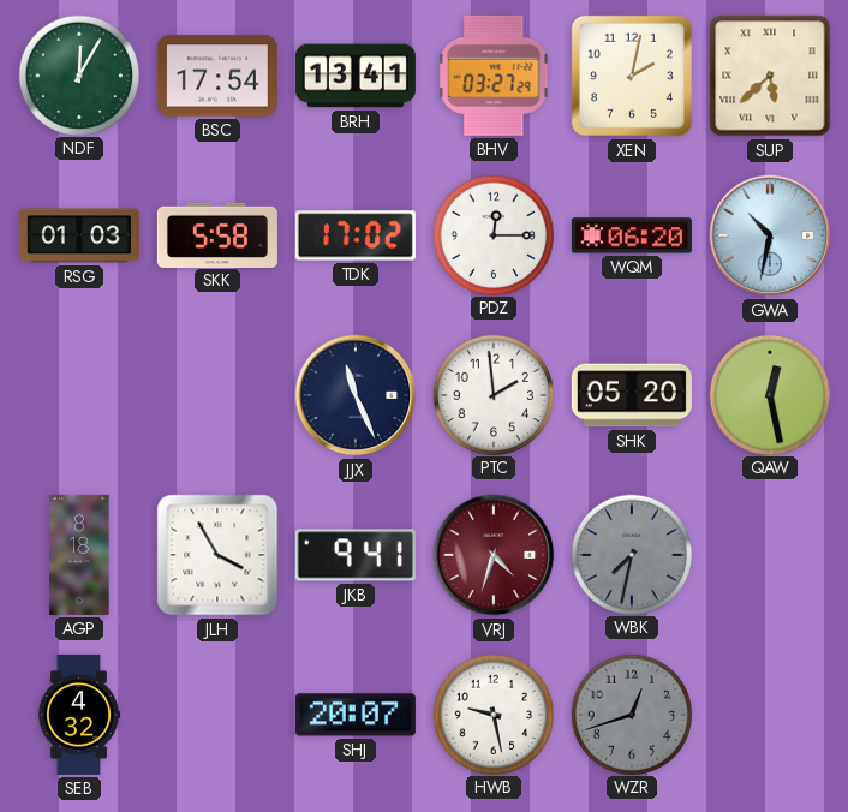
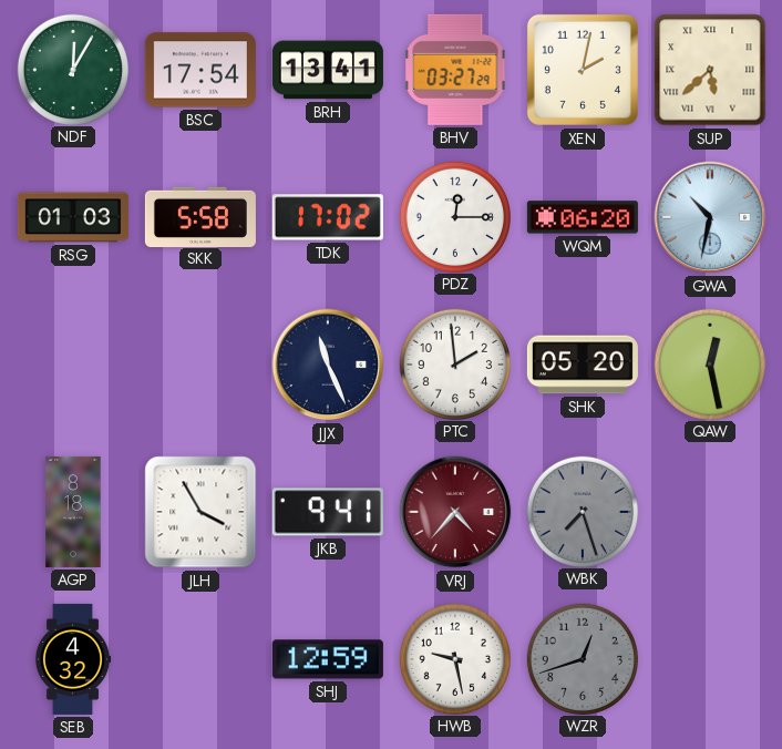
VRJ: 4:33 -> 4:37 (455, 512)
WBK: 7:32 -> 7:27 (582, 511)
SHJ: 20:07 -> 12:59 (328, 659)
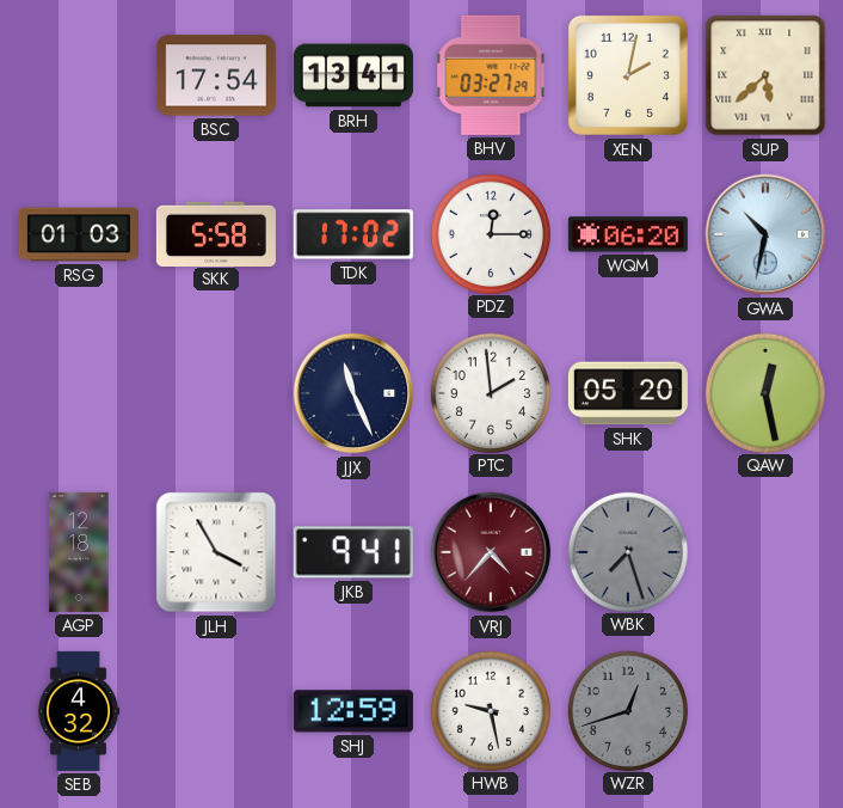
NDF: 12:05 -> none (72, 69)
AGP: 8:18 -> 12:18 (79, 552)
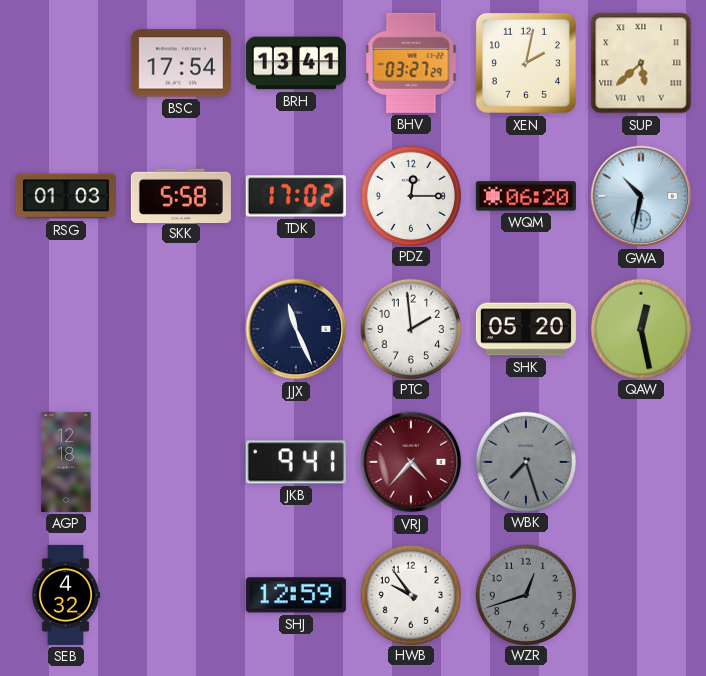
JLH: 3:55 -> none (216, 552)
HWB: 9:28 -> 9:54 (410, 594)
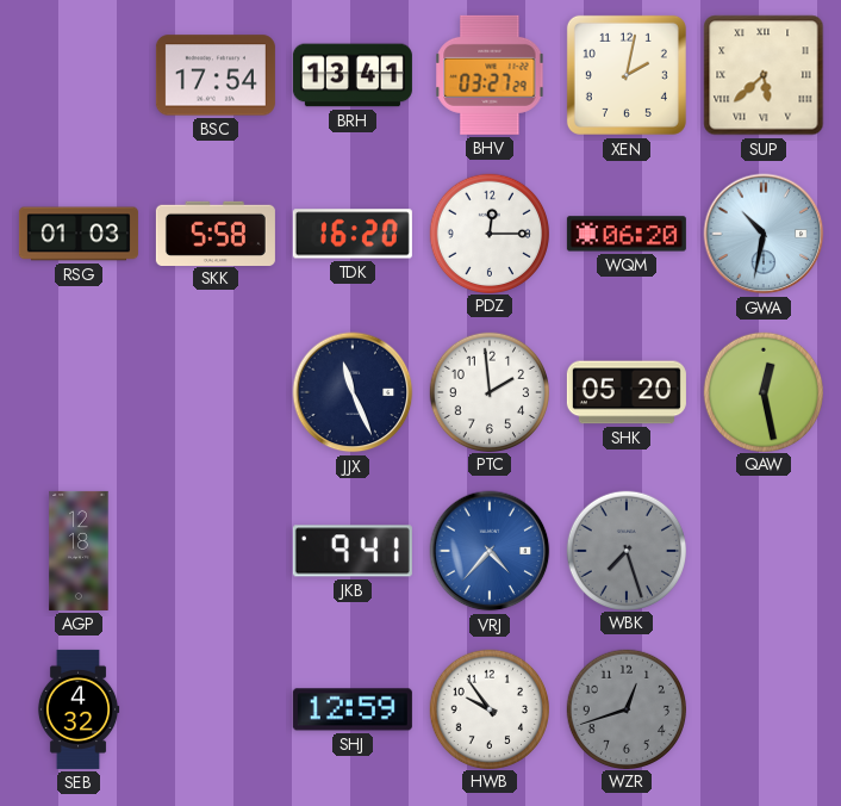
TDK: 17:02 -> 16:20 (353, 234)
VRJ dial: burgundy -> blue (490, 551)
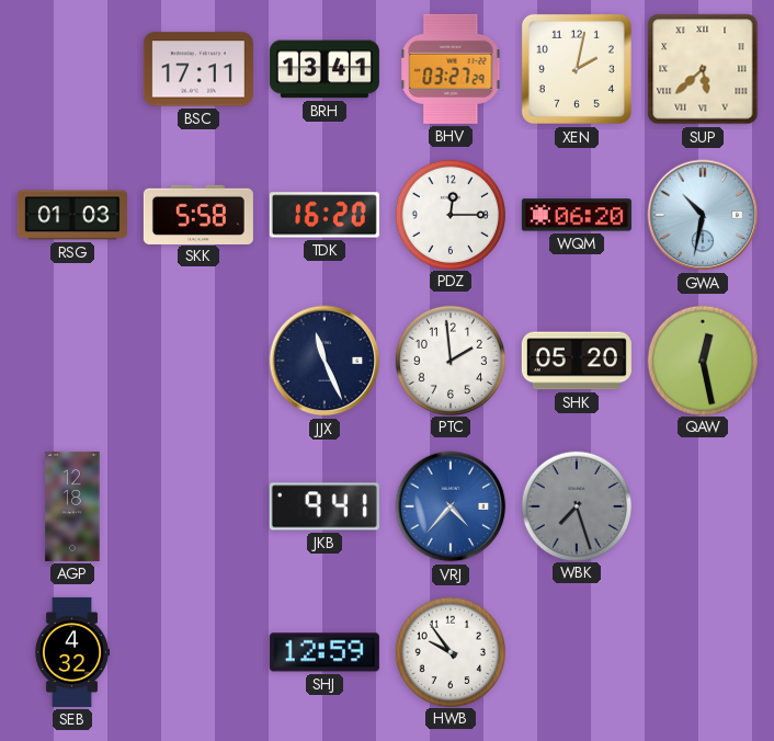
BSC: 17:54 -> 17:11 (198, 69)
WZR: 12:42 -> none (625, 708)
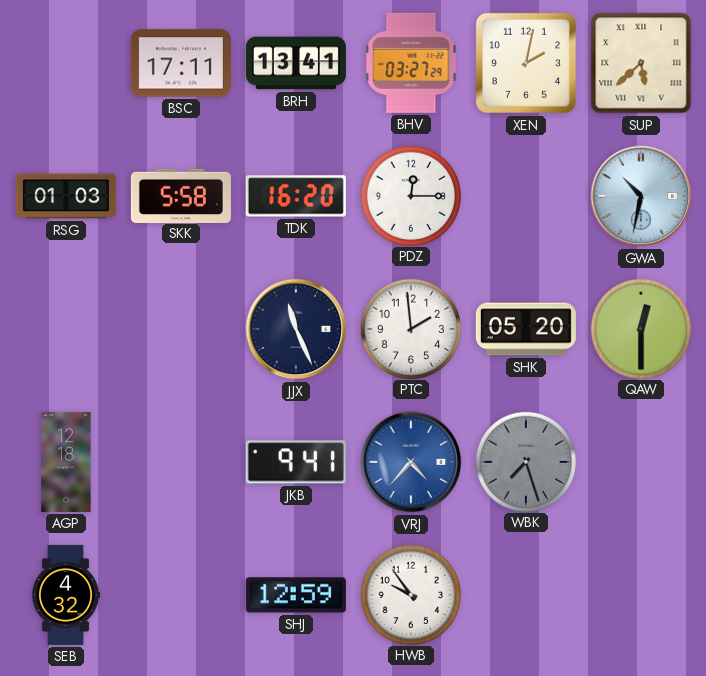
WQM: 06:20 -> none (577, 215)
QAW: 12:28 -> 12:30 (640, 328)
